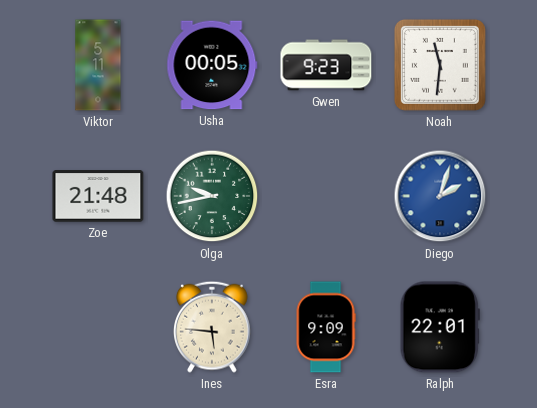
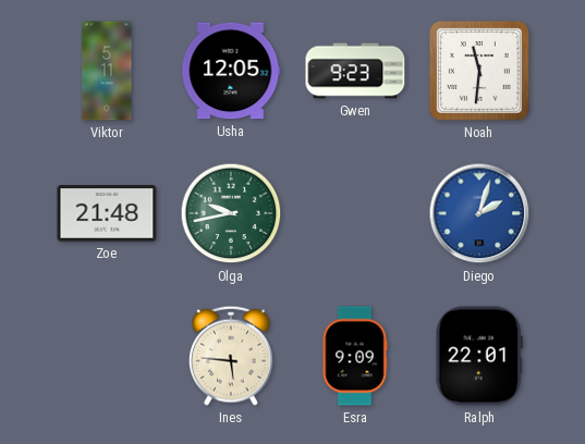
Usha: 00:05 -> 12:05 (231, 71)
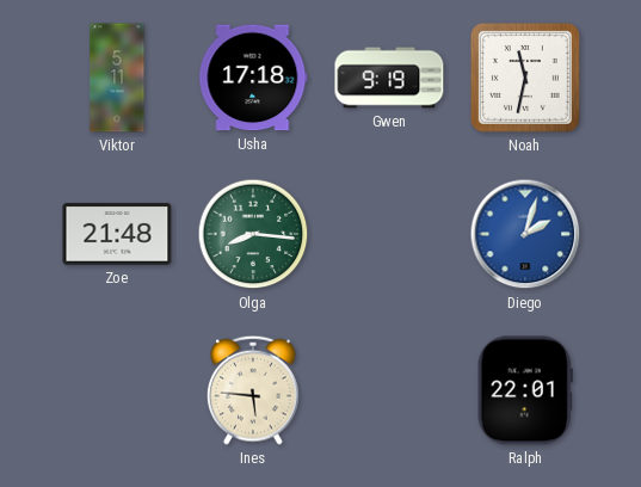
Usha: 12:05 -> 17:18 (253, 78)
Gwen: 9:23 -> 9:19 (389, 78)
Noah: 11:31 -> 11:32 (525, 78)
Olga: 9:43 -> 8:16 (253, 234)
Esra: 9:09 -> none (355, 356)
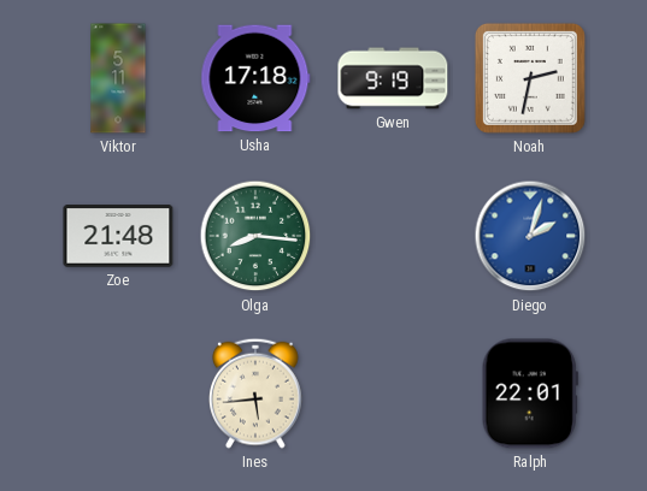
Noah: 11:32 -> 2:32 (530, 78)
Ines: 5:46 -> 5:44 (257, 394)
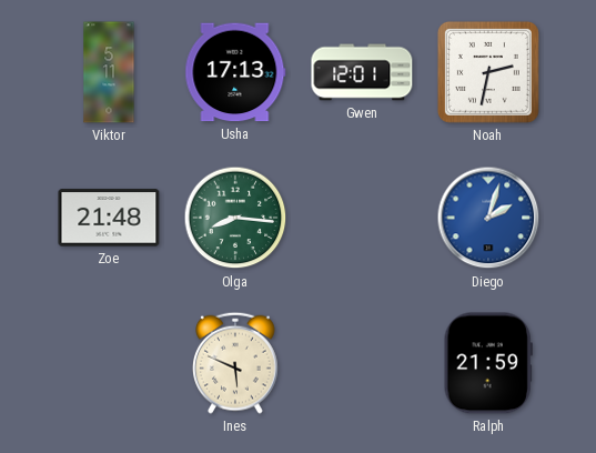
Usha: 17:18 -> 17:13 (235, 72)
Gwen: 9:19 -> 12:01 (362, 72)
Ines: 5:44 -> 5:49 (236, 363)
Ralph: 22:01 -> 21:59 (488, 363)
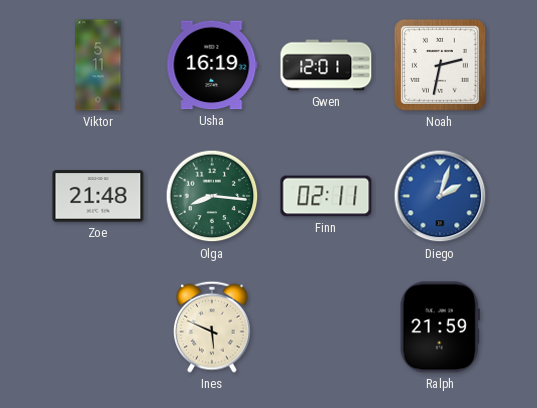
Usha: 17:13 -> 16:19 (212, 65)
Finn: none -> 02:11 (326, 196)
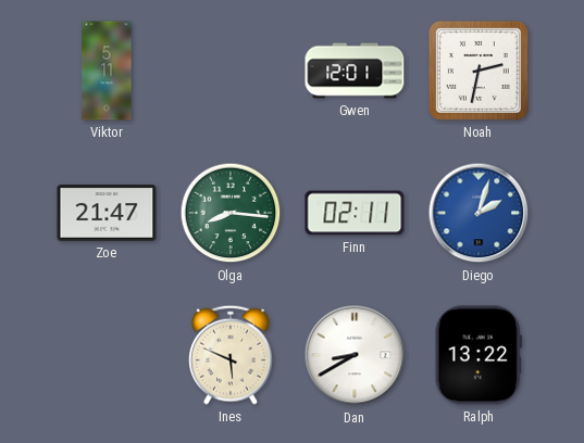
Usha: 16:19 -> none (212, 65)
Zoe: 21:48 -> 21:47 (107, 213)
Dan: none -> 8:40 (355, 355)
Ralph: 21:59 -> 13:22 (479, 355)
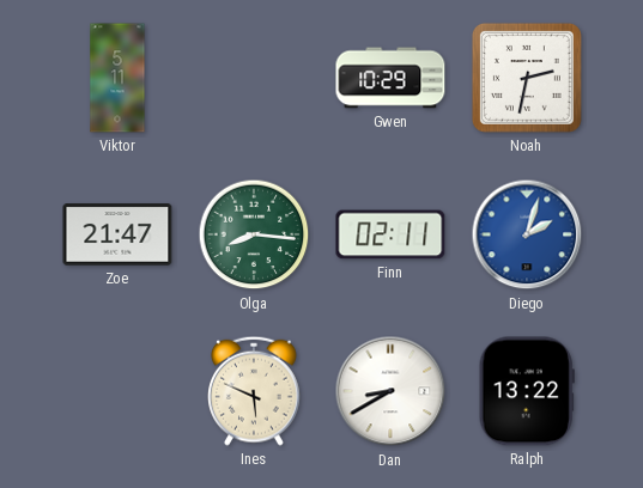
Gwen: 12:01 -> 10:29 (390, 78)
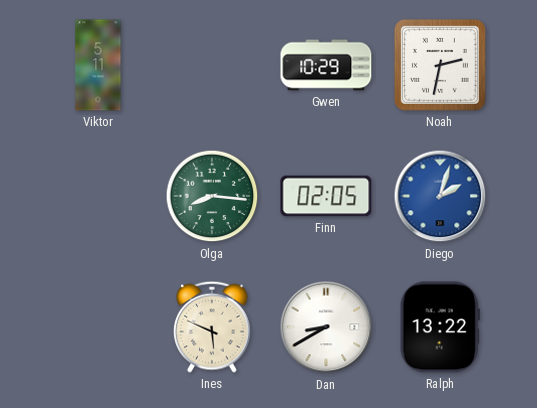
Zoe: 21:47 -> none (117, 234)
Finn: 02:11 -> 02:05 (326, 196)
